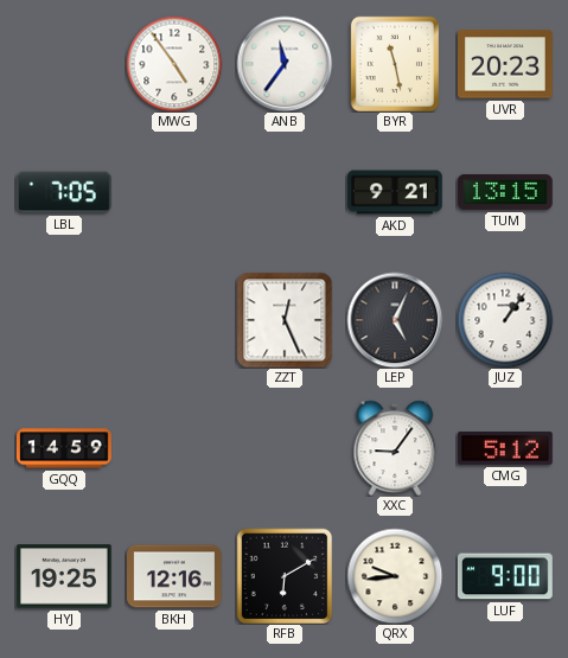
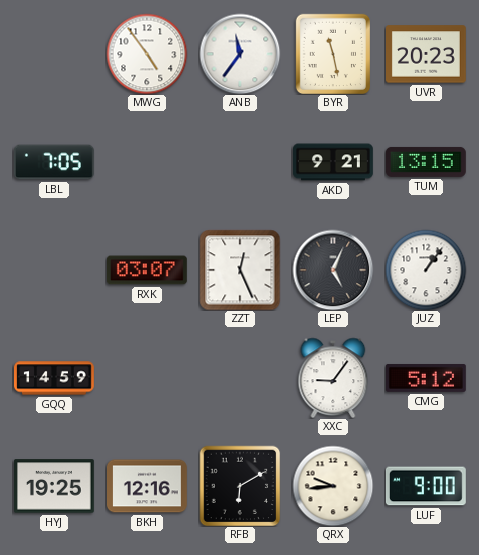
RXK: none -> 03:07 (148, 270)
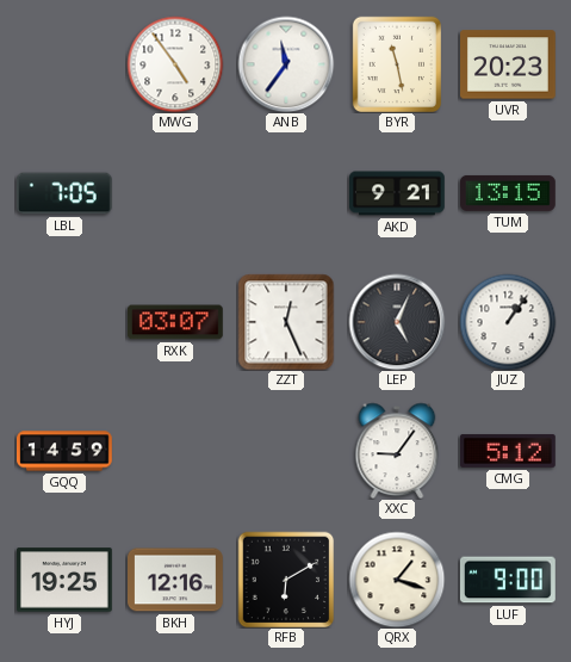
QRX: 9:44 -> 1:18 (397, 580)
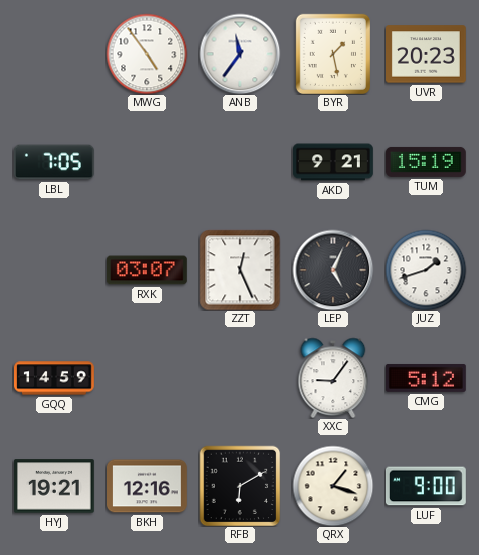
BYR: 11:28 -> 1:28 (332, 53)
TUM: 13:15 -> 15:19 (427, 162)
JUZ: 1:06 -> 1:42 (426, 270)
HYJ: 19:25 -> 19:21 (55, 486)
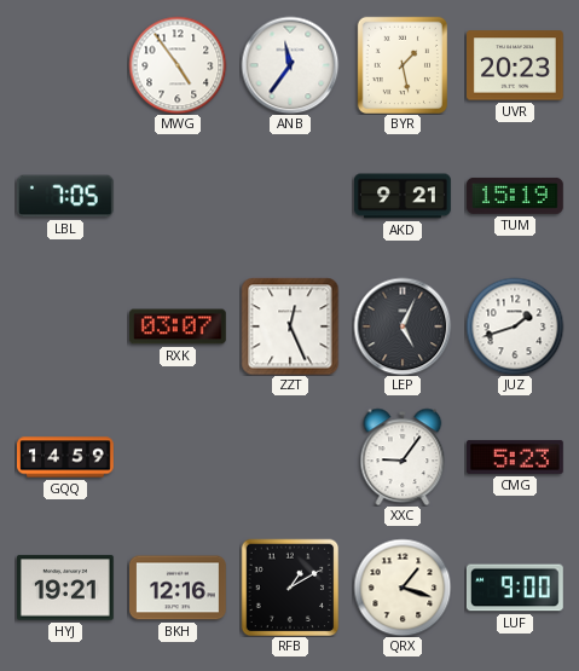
CMG: 5:12 -> 5:23 (516, 457)
RFB: 6:10 -> 1:10 (290, 588)
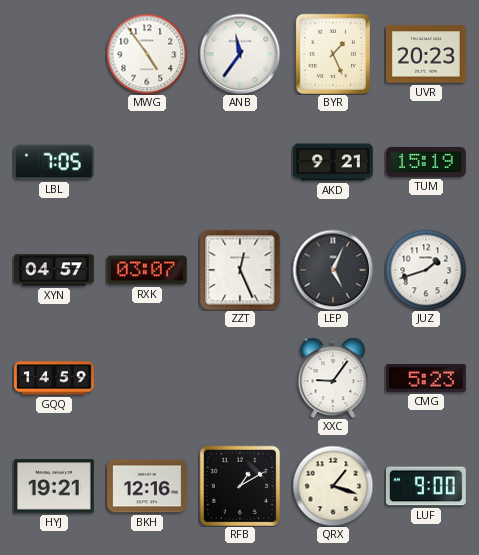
BYR: 1:28 -> 1:26 (332, 53)
XYN: none -> 04:57 (55, 270)
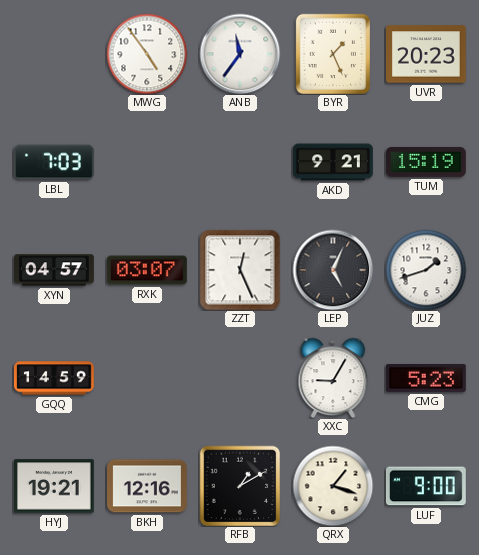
LBL: 7:05 -> 7:03 (55, 162)
XXC: 9:06 -> 9:05 (333, 378)
